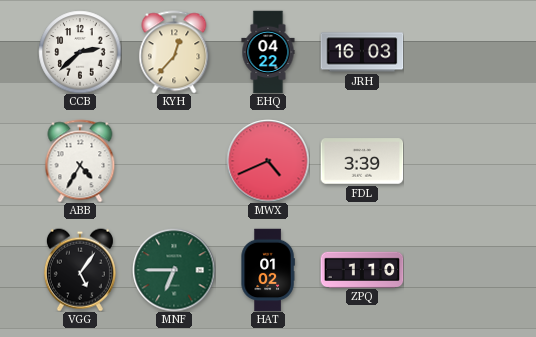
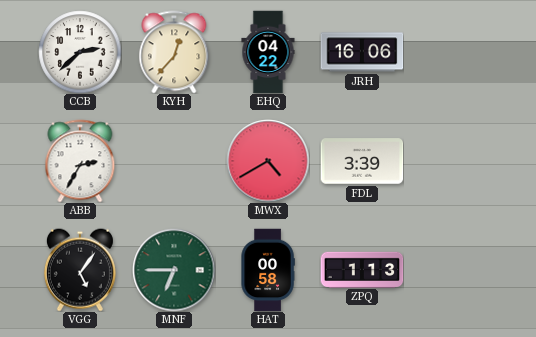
JRH: 16:03 -> 16:06 (362, 52)
ABB: 4:35 -> 2:35 (80, 161)
MWX: 4:41 -> 4:40 (268, 161)
HAT: 01:02 -> 00:58 (268, 270)
ZPQ: 1:10 -> 1:13 (362, 269)
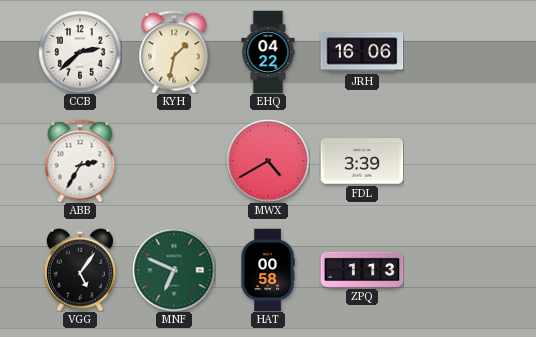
KYH: 12:37 -> 1:32 (174, 52)
MNF: 6:45 -> 6:49 (174, 270)
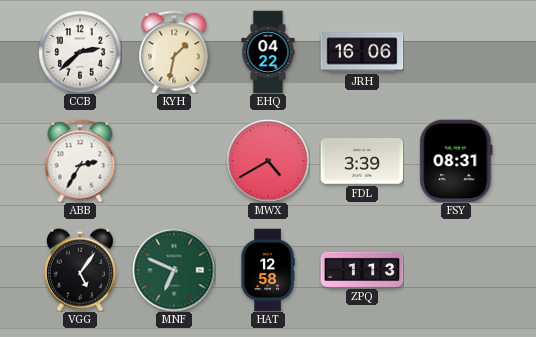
FSY: none -> 08:31 (456, 161)
HAT: 00:58 -> 12:58 (268, 270)
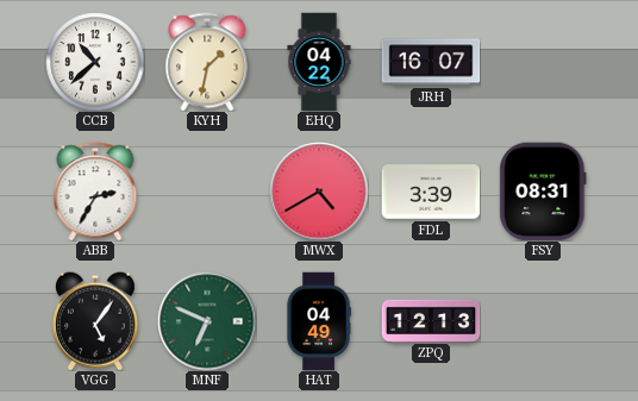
CCB: 2:38 -> 10:38 (95, 62)
JRH: 16:06 -> 16:07 (431, 62)
HAT: 12:58 -> 04:49 (319, 321)
ZPQ: 1:13 -> 12:13 (431, 320)
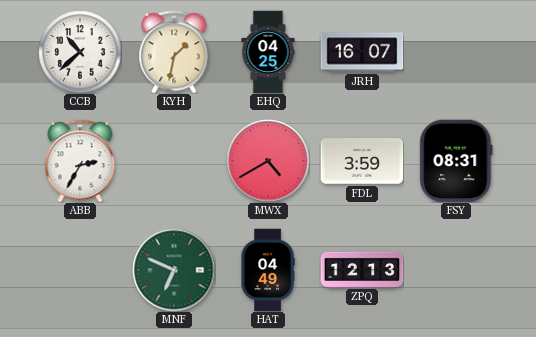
EHQ: 04:22 -> 04:25 (268, 52)
FDL: 3:39 -> 3:59 (362, 161)
VGG: 5:06 -> none (95, 321)
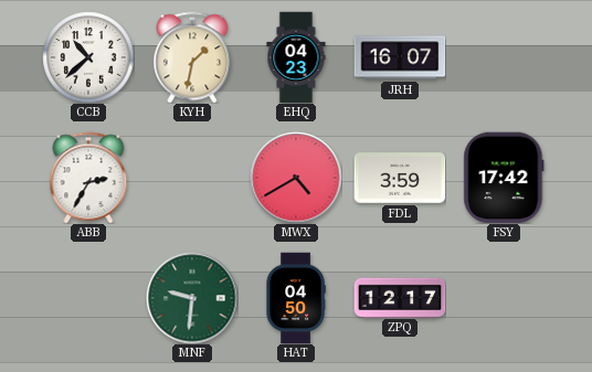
EHQ: 04:25 -> 04:23 (296, 57)
FSY: 08:31 -> 17:42 (504, 178)
MNF: 6:49 -> 9:31 (192, 298)
HAT: 04:49 -> 04:50 (296, 298)
ZPQ: 12:13 -> 12:17 (400, 297)
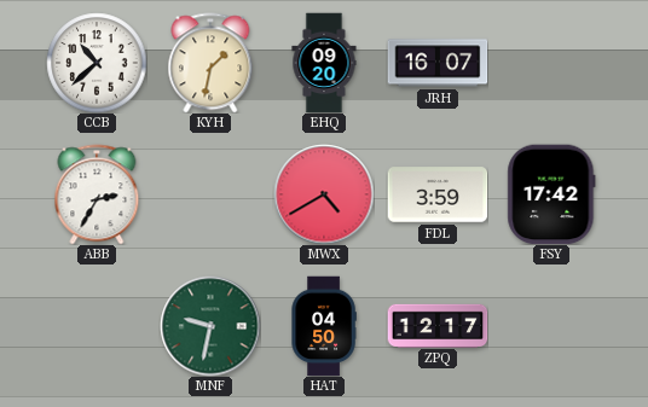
EHQ: 04:23 -> 09:20 (324, 63)
MNF: 9:31 -> 9:32 (210, 326)
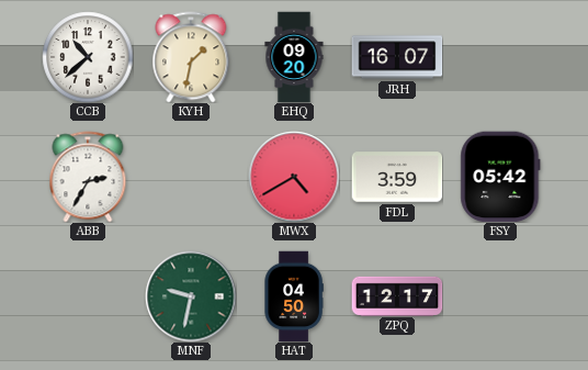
FSY: 17:42 -> 05:42 (500, 177)
